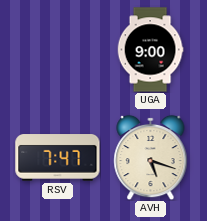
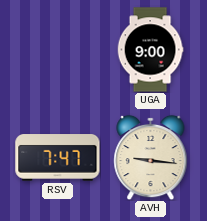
AVH: 5:18 -> 9:16 (151, 157)
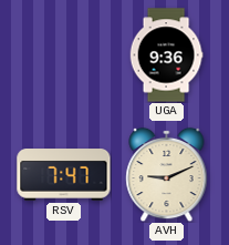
UGA: 9:00 -> 9:36 (166, 55)
AVH: 9:16 -> 9:11 (167, 174)
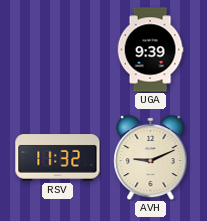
UGA: 9:36 -> 9:39 (150, 50)
RSV: 7:47 -> 11:32 (58, 158)
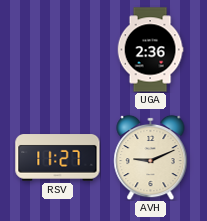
UGA: 9:39 -> 2:36 (150, 50)
RSV: 11:32 -> 11:27 (58, 158)
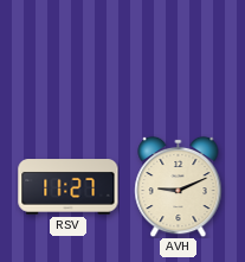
UGA: 2:36 -> none (150, 50)
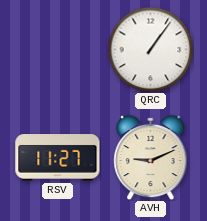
QRC: none -> 1:06 (150, 49)
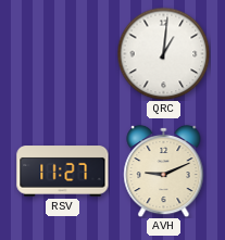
QRC: 1:06 -> 1:01 (163, 53)
